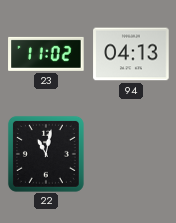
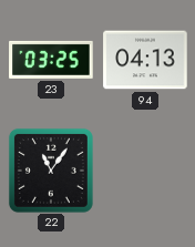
23: 11:02 -> 03:25 (51, 60)
22: 11:02 -> 11:06 (51, 171)
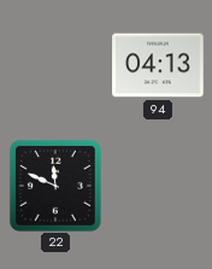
23: 03:25 -> none (51, 60)
22: 11:06 -> 11:49 (55, 186)
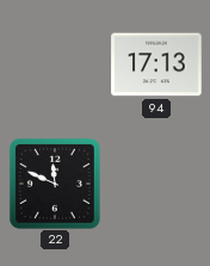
94: 04:13 -> 17:13 (156, 64)
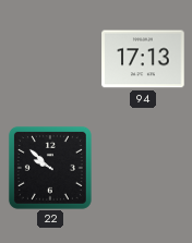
22: 11:49 -> 9:52 (50, 168)
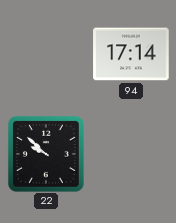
94: 17:13 -> 17:14 (131, 54)
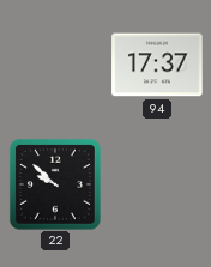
94: 17:14 -> 17:37 (157, 65)
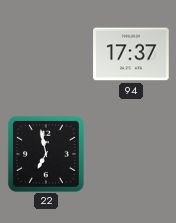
22: 9:52 -> 6:58 (46, 154)
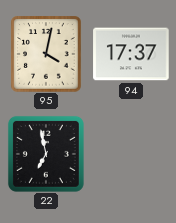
95: none -> 4:02 (46, 54)
